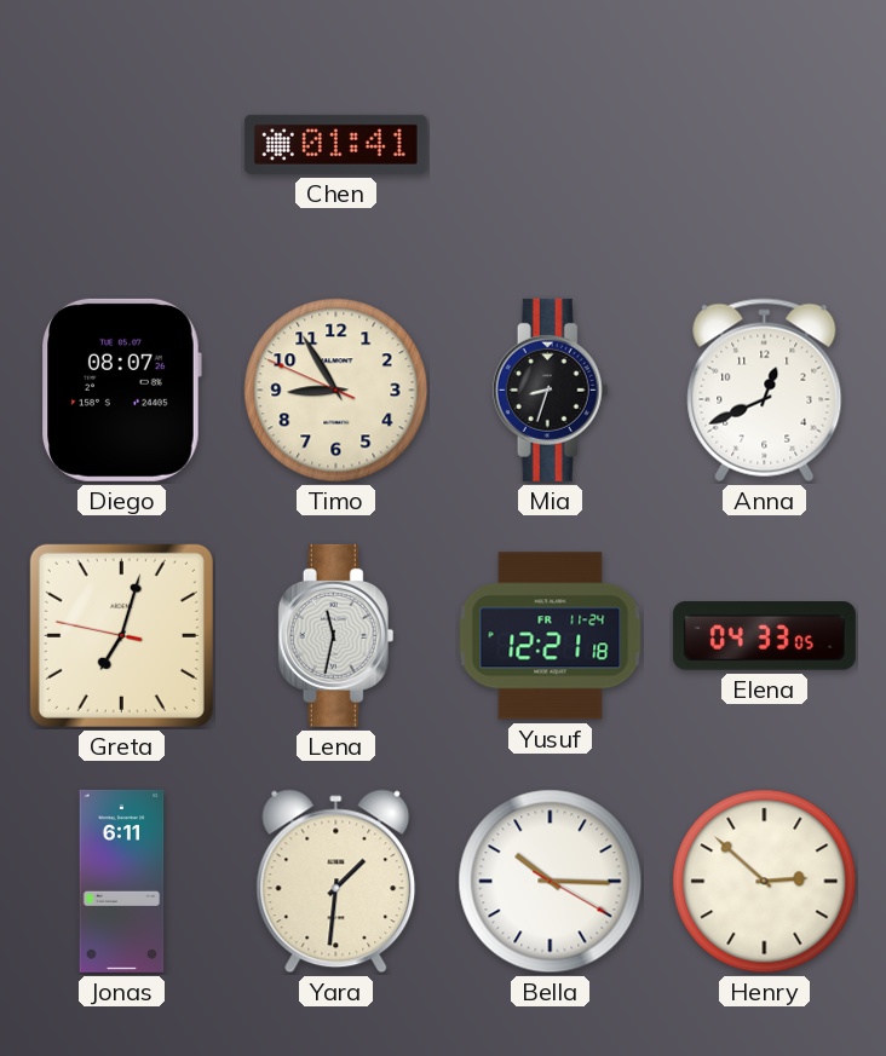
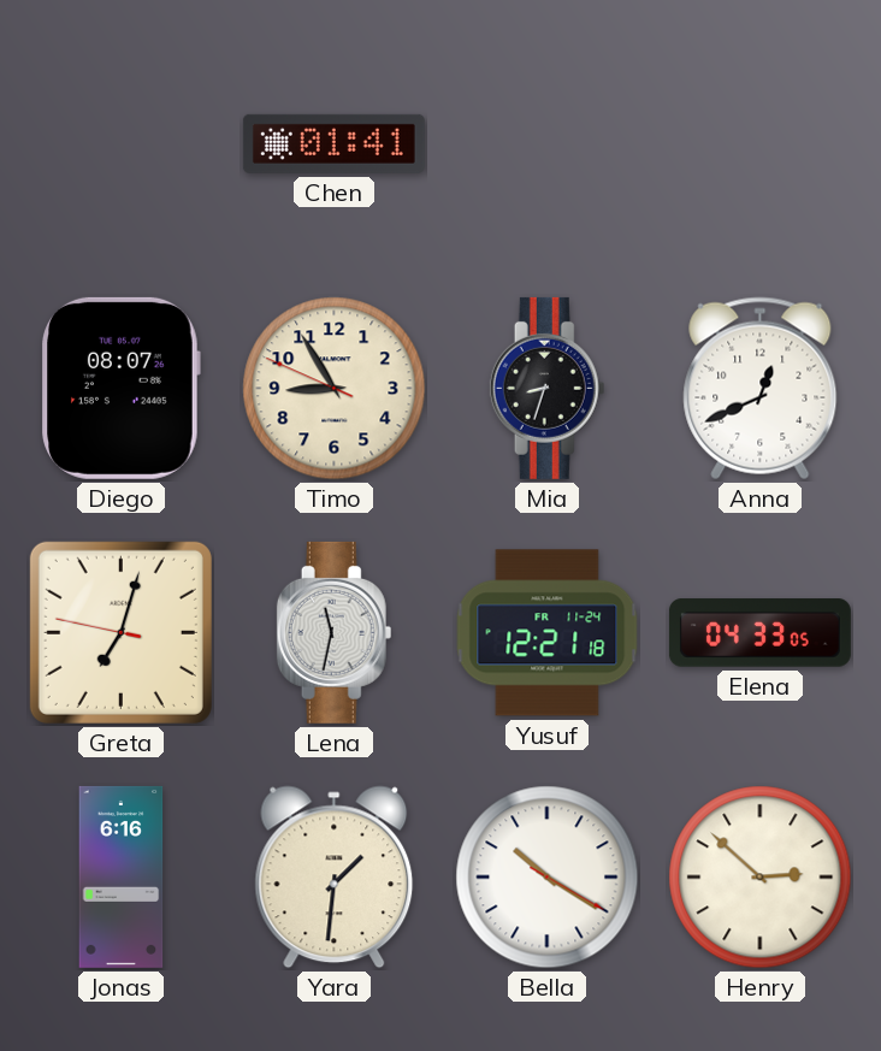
Jonas: 6:11 -> 6:16 (122, 876)
Bella: 10:15 -> 10:20 (548, 878)
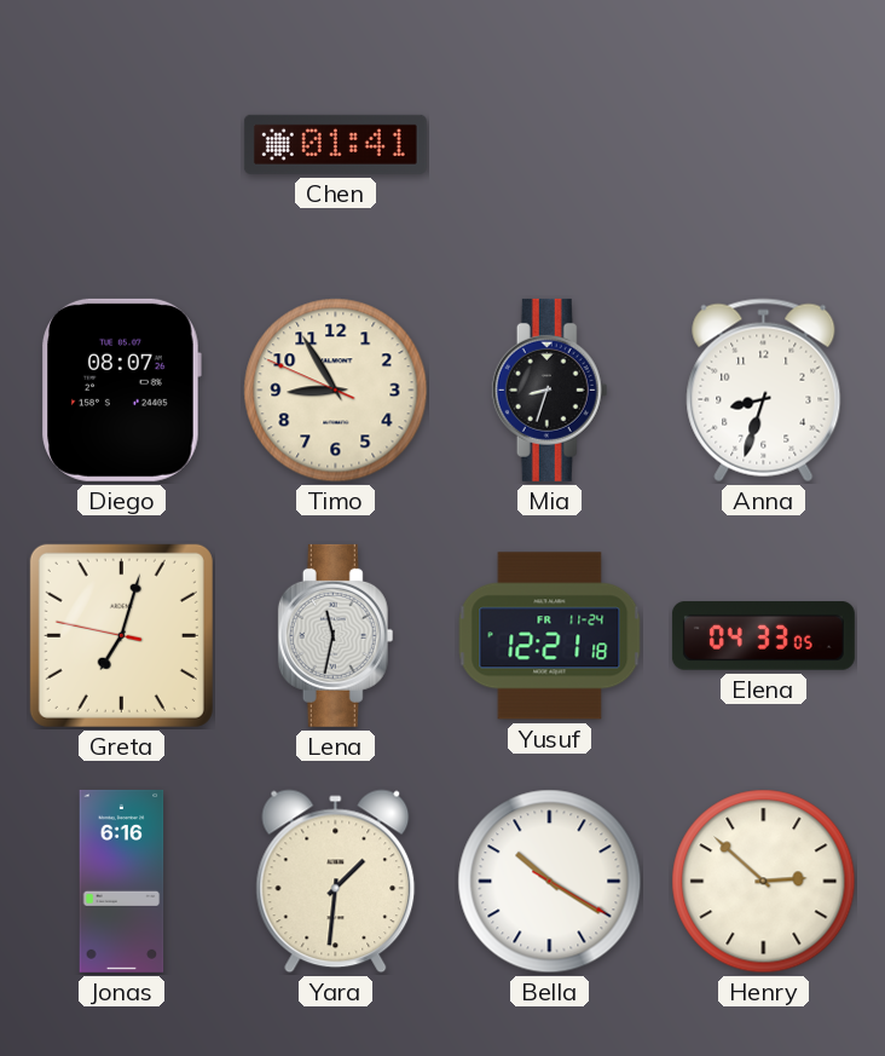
Anna: 12:41 -> 8:33 (764, 391)
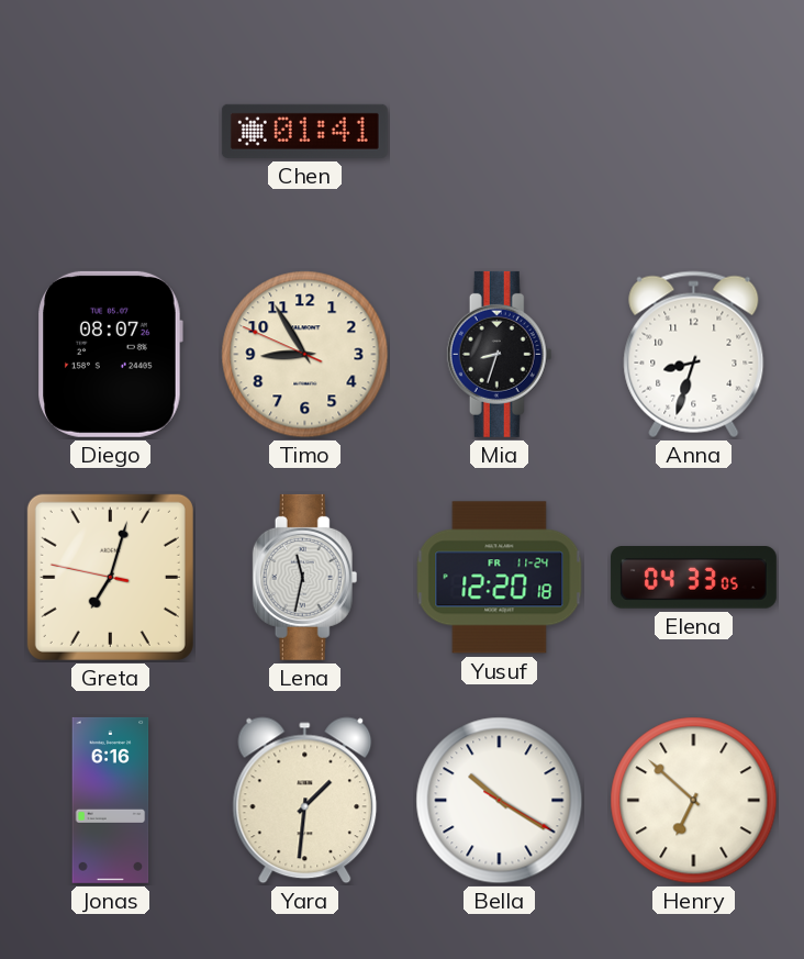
Yusuf: 12:21 -> 12:20 (500, 578)
Henry: 2:52 -> 6:52 (694, 801)
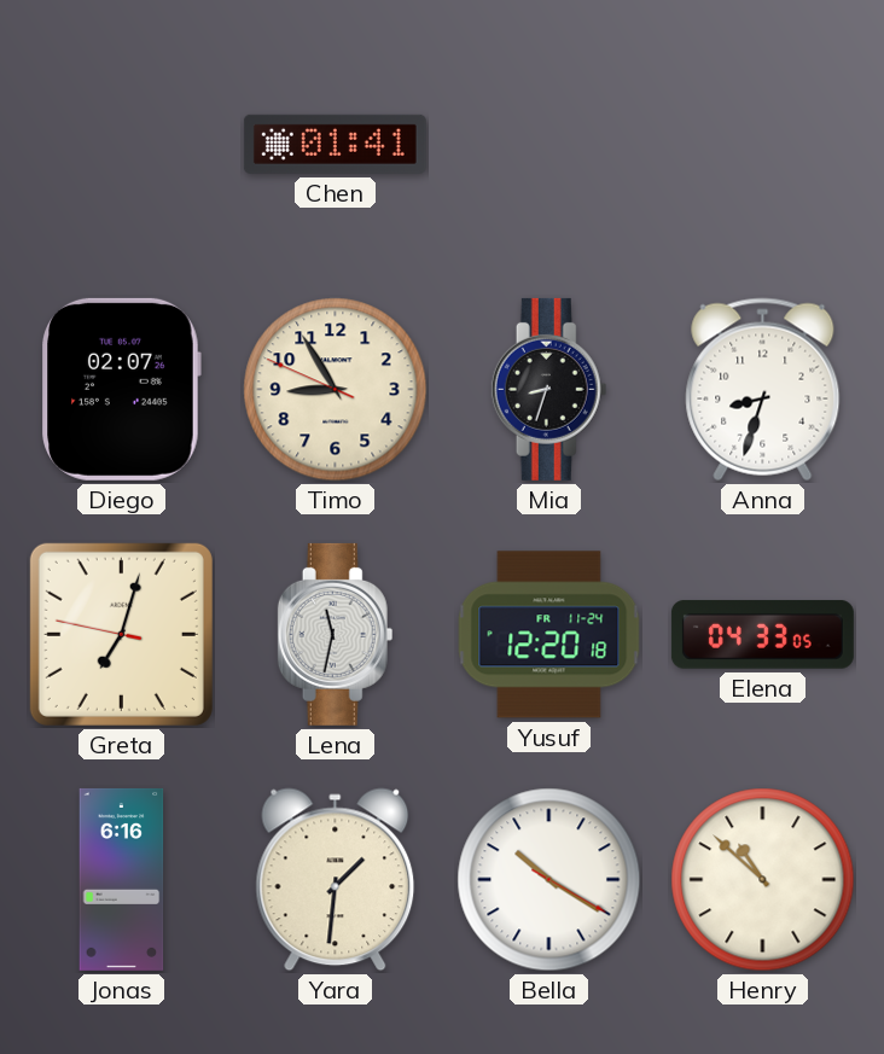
Diego: 08:07 -> 02:07 (121, 389)
Henry: 6:52 -> 10:52 (763, 880)
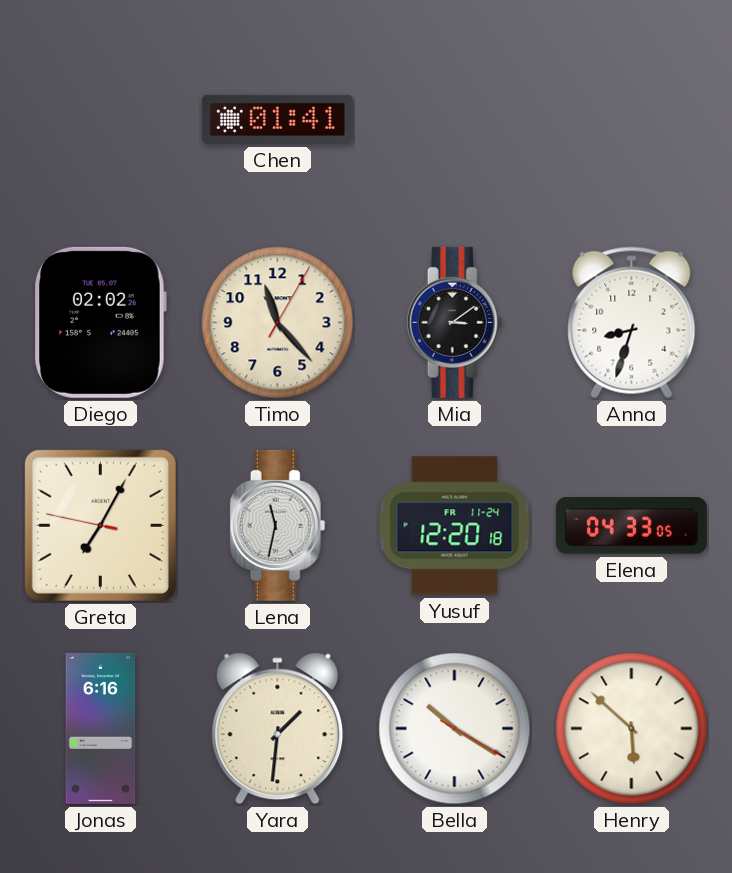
Diego: 02:07 -> 02:02 (100, 322)
Timo: 8:54 -> 11:23 (278, 323)
Mia: 8:33 -> 3:09 (455, 322)
Greta: 7:02 -> 7:04 (100, 525)
Henry: 10:52 -> 5:52 (632, 729)
